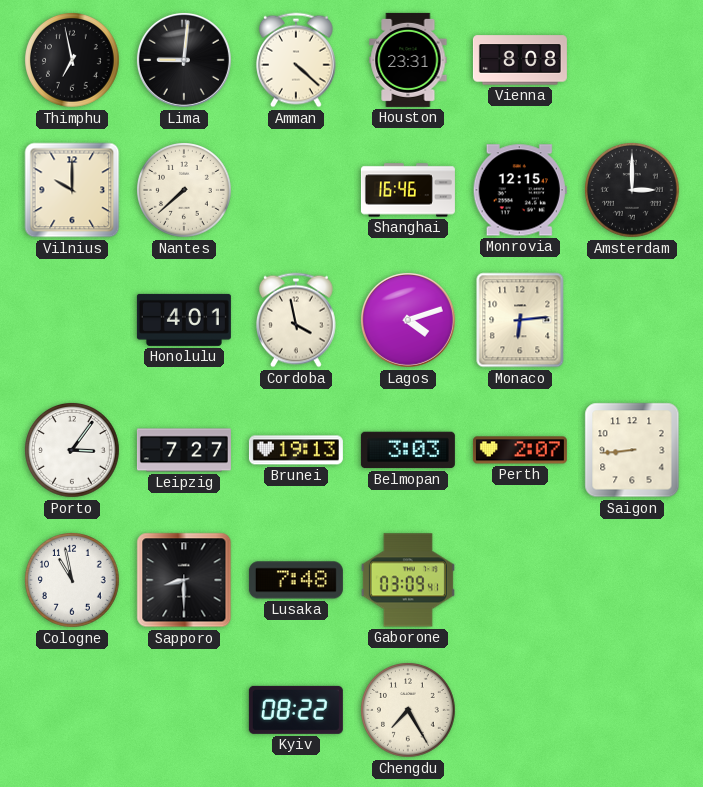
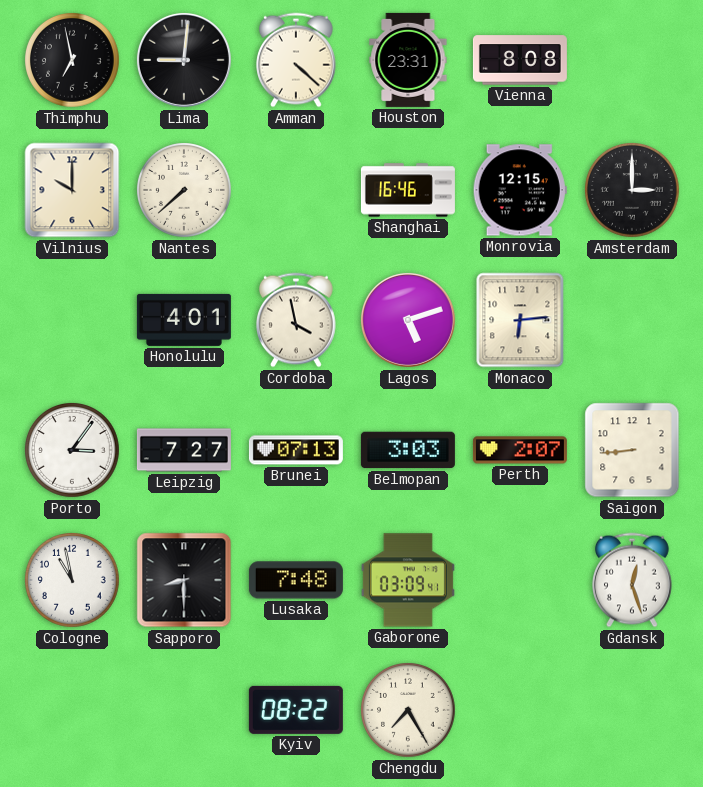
Lagos: 4:12 -> 5:12 (408, 320)
Brunei: 19:13 -> 07:13 (296, 450)
Gdansk: none -> 12:27 (633, 580)
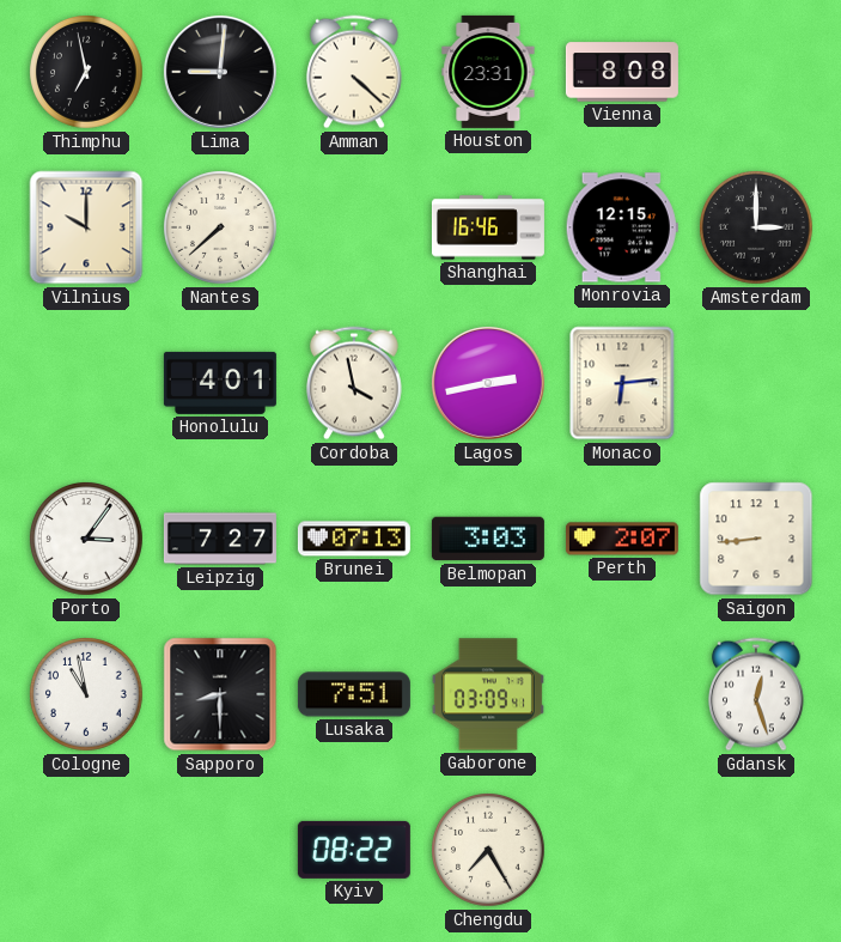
Lagos: 5:12 -> 2:43 (488, 383)
Lusaka: 7:48 -> 7:51 (354, 694)
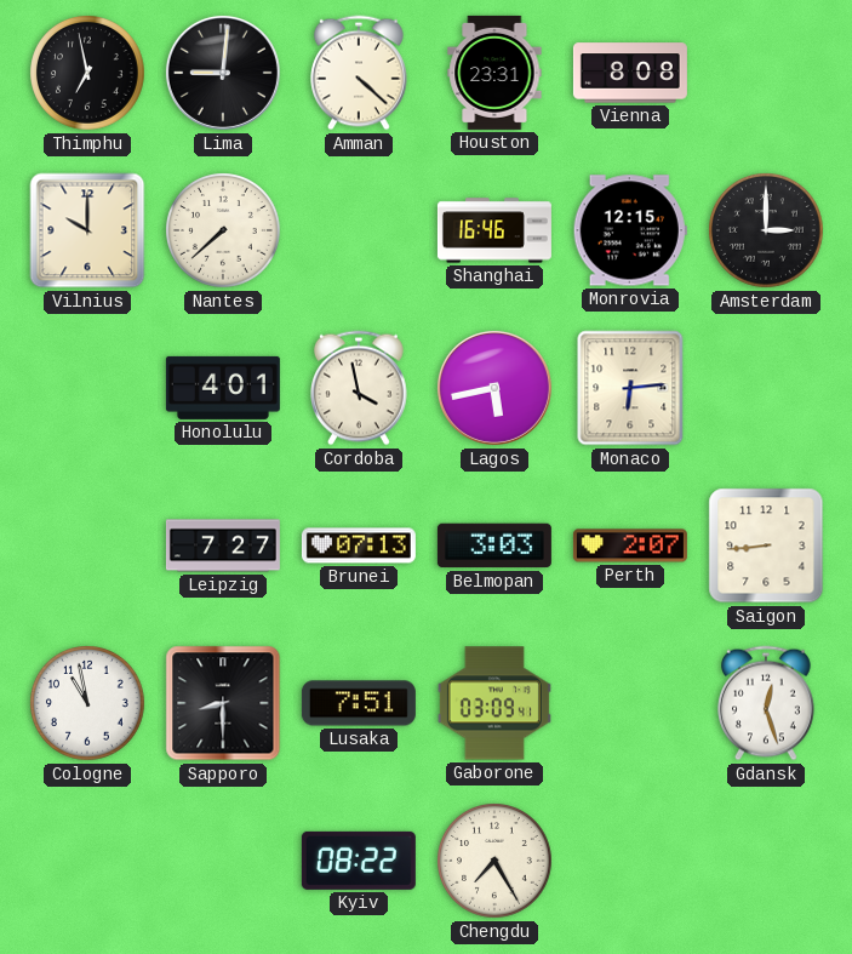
Lagos: 2:43 -> 5:43 (494, 388)
Porto: 3:06 -> none (87, 540)
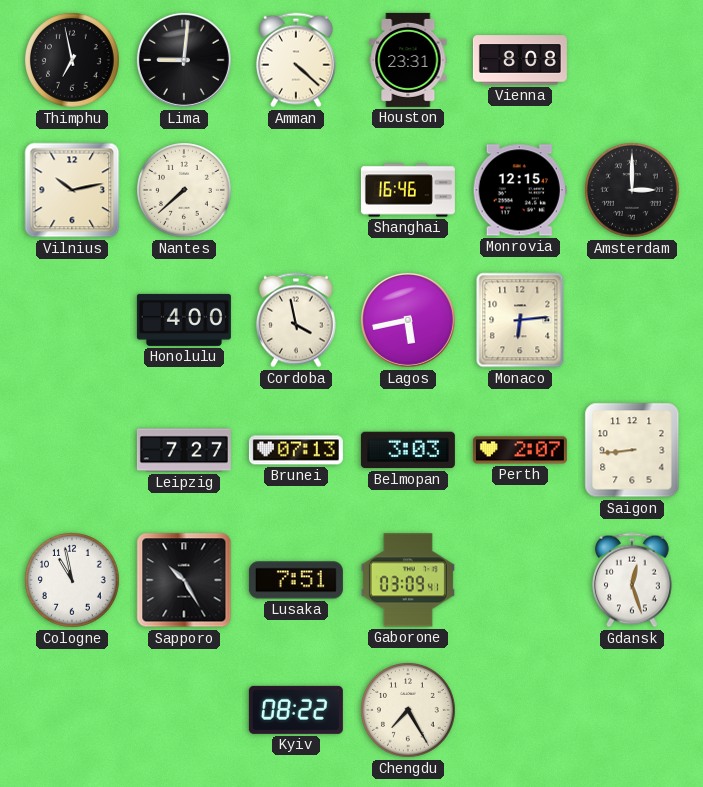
Vilnius: 10:00 -> 10:13 (72, 190)
Honolulu: 4:01 -> 4:00 (184, 320)
Sapporo: 8:30 -> 10:25 (184, 580)
